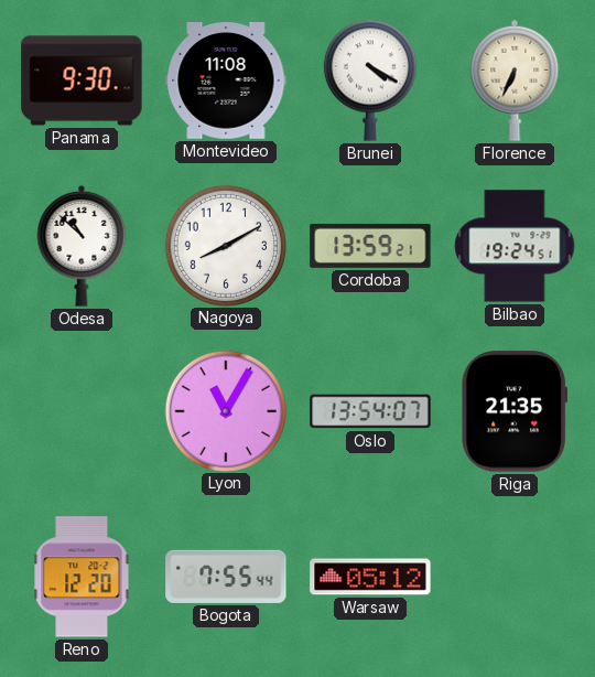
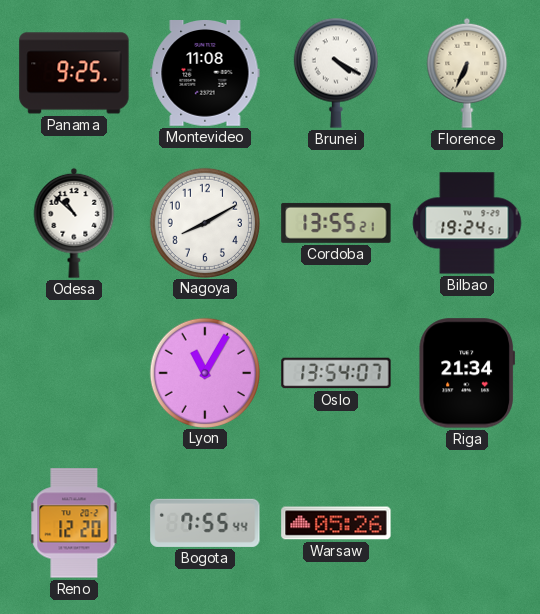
Panama: 9:30 -> 9:25 (74, 73)
Cordoba: 13:59 -> 13:55 (336, 223)
Riga: 21:35 -> 21:34 (466, 373)
Warsaw: 05:12 -> 05:26 (336, 523)
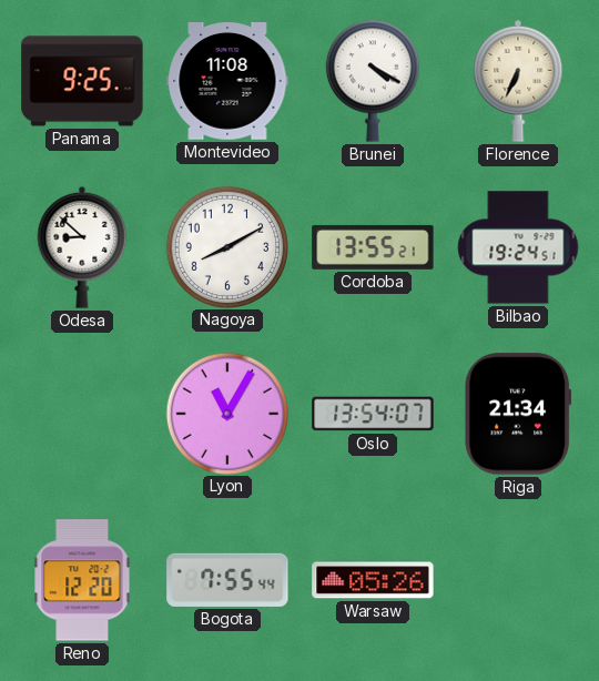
Odesa: 10:52 -> 8:52 (82, 247)
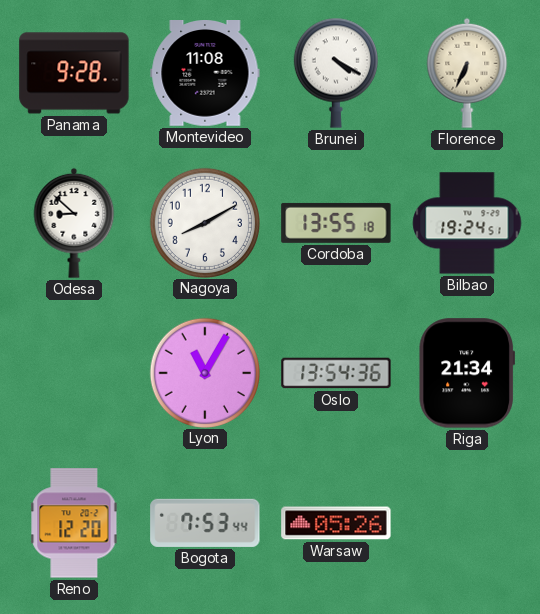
Panama: 9:25 -> 9:28 (74, 73)
Cordoba: 13:55:21 -> 13:55:18 (336, 223)
Oslo: 13:54:07 -> 13:54:36 (336, 373)
Bogota: 7:55 -> 7:53 (205, 523)
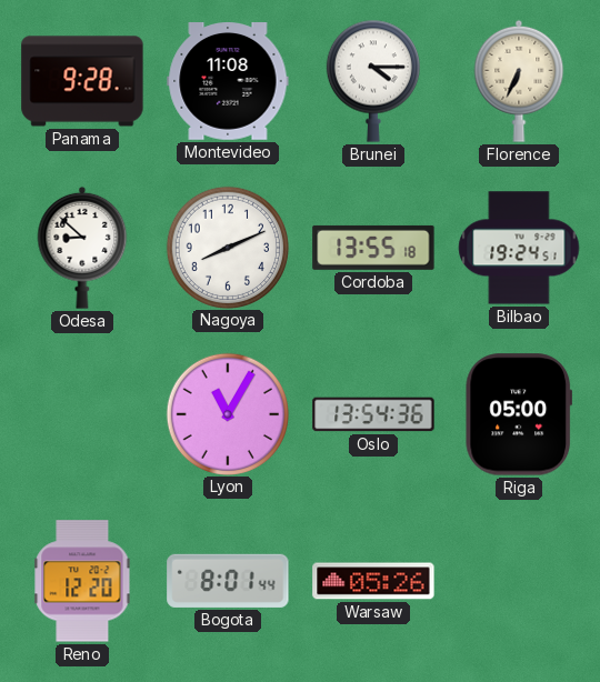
Brunei: 4:20 -> 4:15 (373, 81)
Nagoya: 8:10 -> 8:11 (227, 247)
Riga: 21:34 -> 05:00 (518, 414)
Bogota: 7:53 -> 8:01 (228, 581)
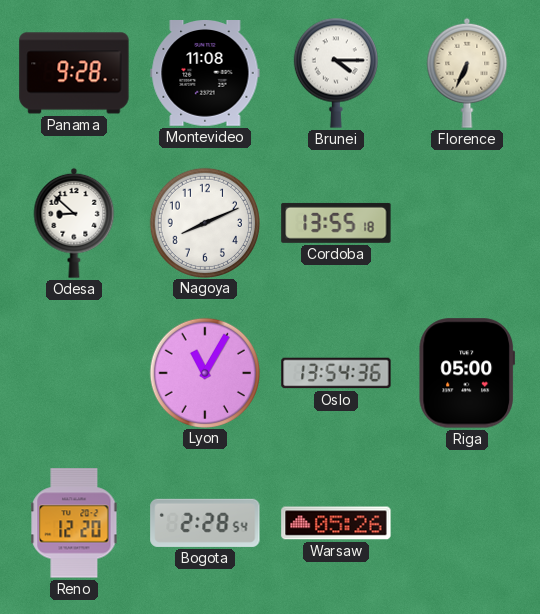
Bilbao: 19:24 -> none (519, 248)
Bogota: 8:01 -> 2:28 (205, 523)
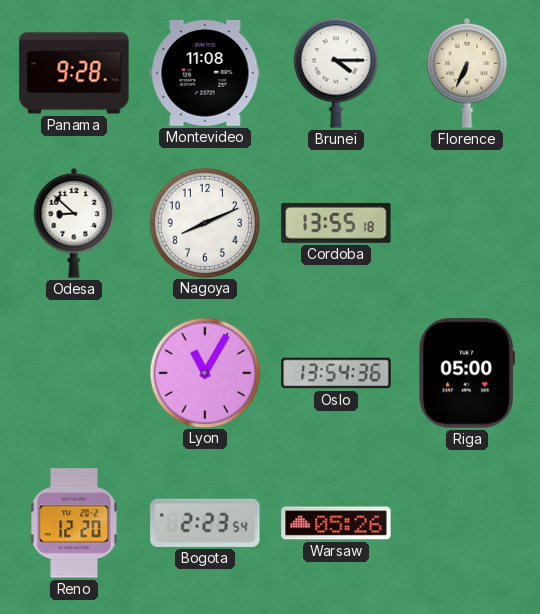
Bogota: 2:28 -> 2:23 (205, 523)
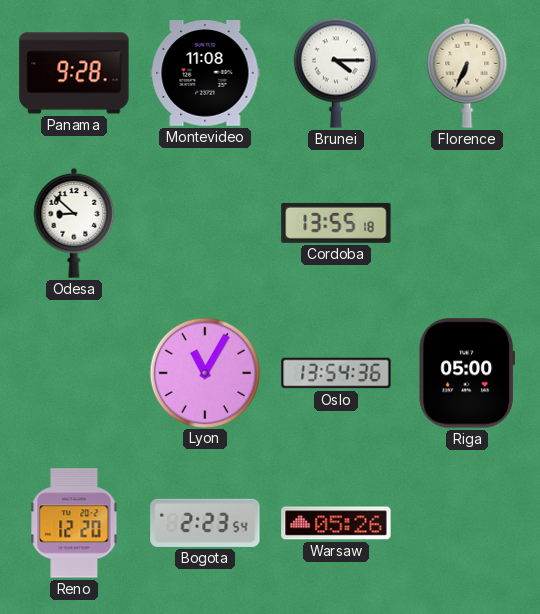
Nagoya: 8:11 -> none (204, 222)
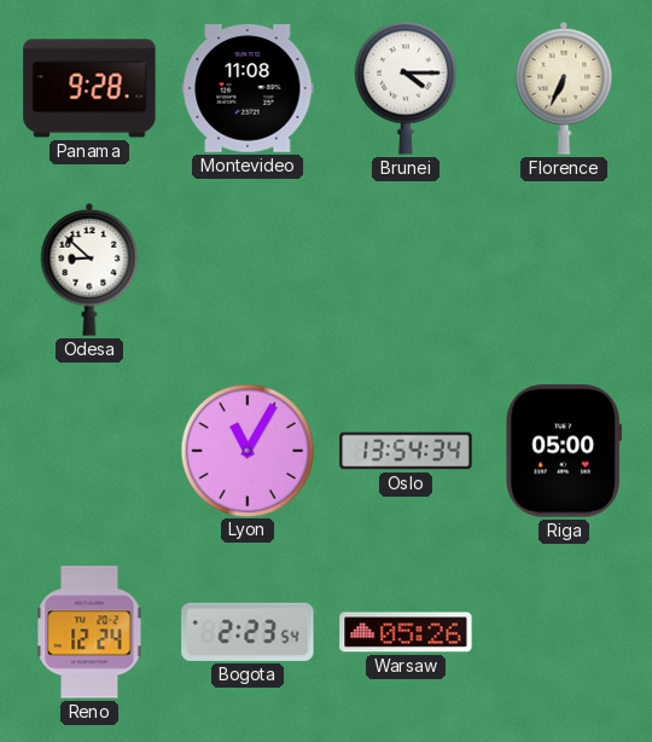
Cordoba: 13:55 -> none (336, 223)
Oslo: 13:54:36 -> 13:54:34 (406, 451)
Reno: 12:20 -> 12:24 (89, 632)
